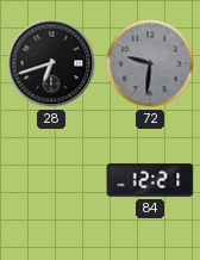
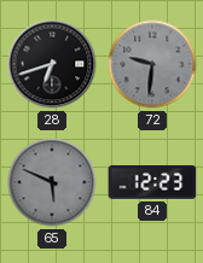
65: none -> 5:49 (52, 182)
84: 12:21 -> 12:23 (152, 182)
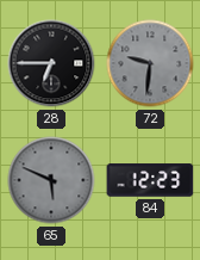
28: 6:42 -> 6:45 (51, 63)
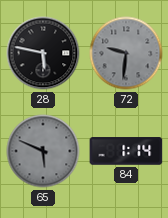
28: 6:45 -> 5:47 (43, 53)
84: 12:23 -> 1:14 (126, 151)
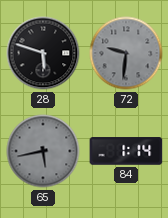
28: 5:47 -> 5:48 (43, 53)
65: 5:49 -> 5:43 (43, 151)
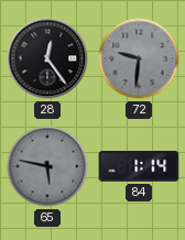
28: 5:48 -> 12:24 (47, 58)
65: 5:43 -> 5:47 (47, 166)
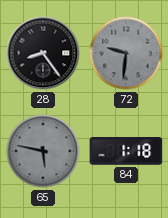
28: 12:24 -> 8:24 (43, 53)
84: 1:14 -> 1:18 (126, 151)
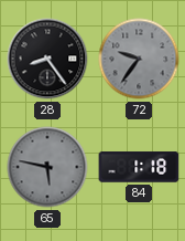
72: 9:31 -> 9:36 (139, 59)
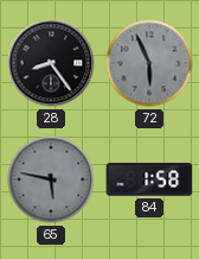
72: 9:36 -> 5:56 (149, 63)
84: 1:18 -> 1:58 (149, 179)
